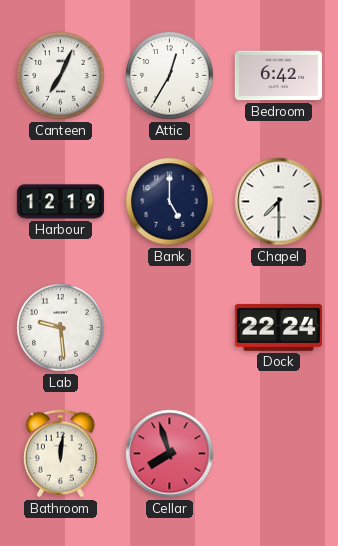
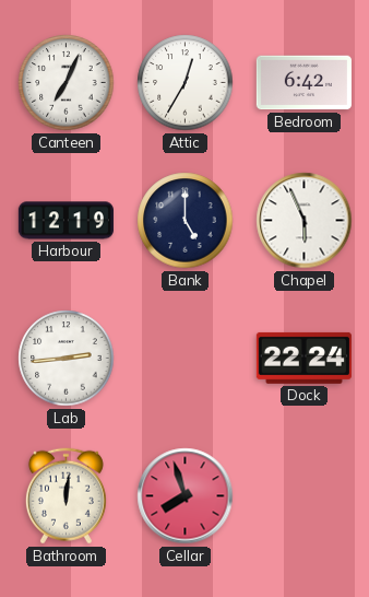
Chapel: 7:30 -> 5:56 (305, 221)
Lab: 9:29 -> 2:44 (67, 359)
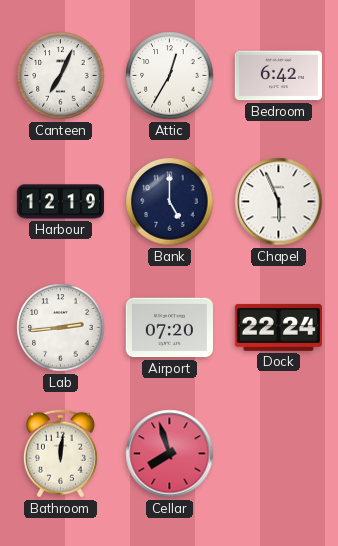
Airport: none -> 07:20 (169, 328)
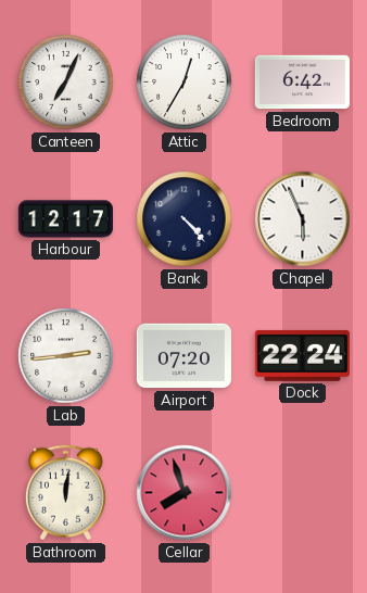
Harbour: 12:19 -> 12:17 (65, 219)
Bank: 5:00 -> 4:23 (185, 219)
